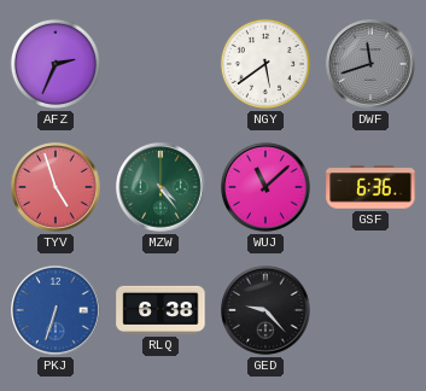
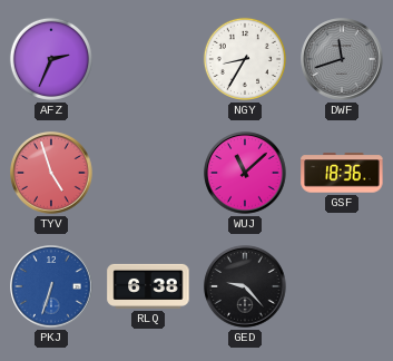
NGY: 5:39 -> 8:35 (245, 59)
MZW: 4:24 -> none (161, 187)
GSF: 6:36 -> 18:36 (342, 173)
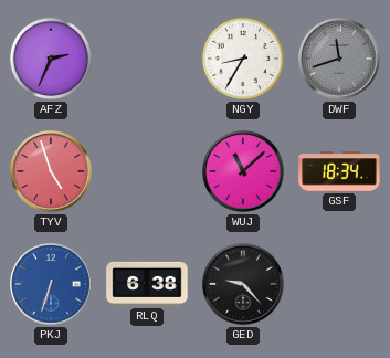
GSF: 18:36 -> 18:34 (339, 171)
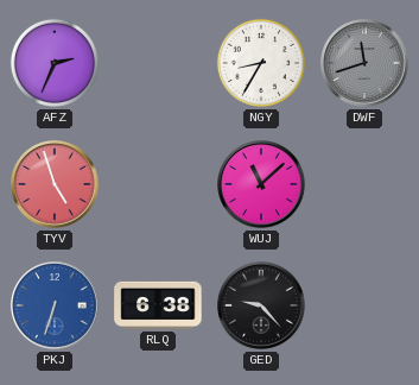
GSF: 18:34 -> none (339, 171)
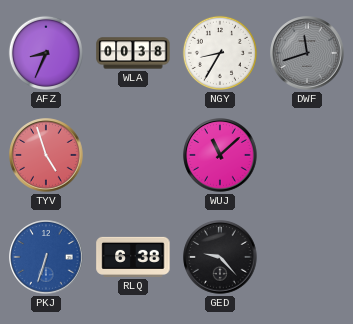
AFZ: 2:34 -> 8:34 (46, 53)
WLA: none -> 00:38 (133, 53)
